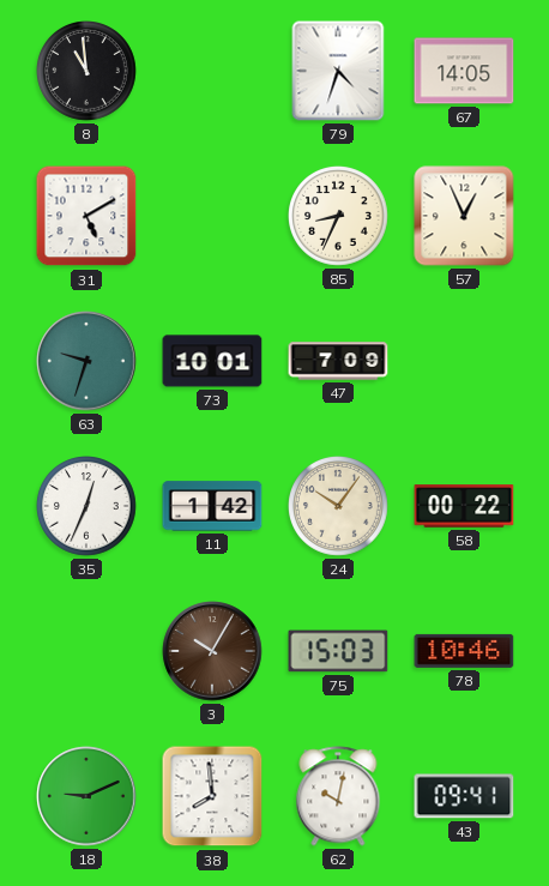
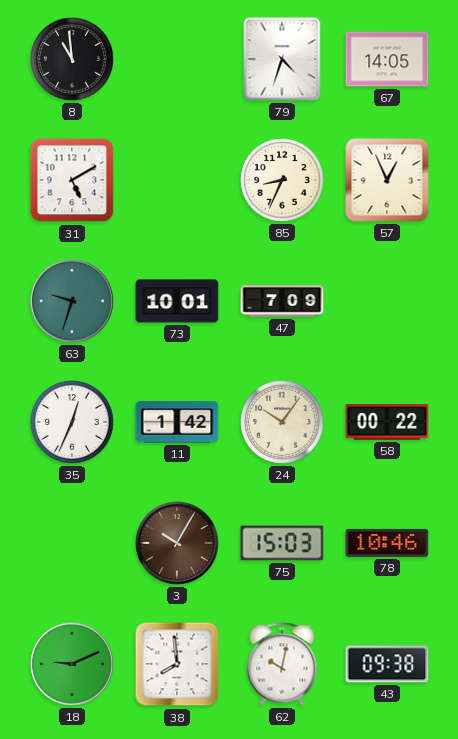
43: 09:41 -> 09:38 (387, 664)
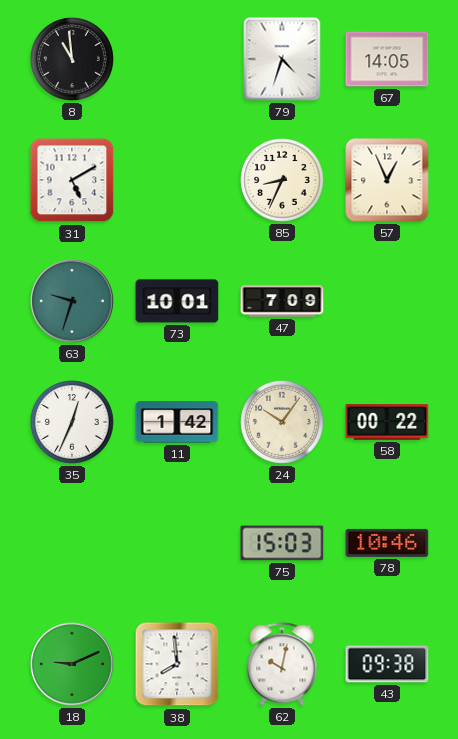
3: 10:05 -> none (177, 543)
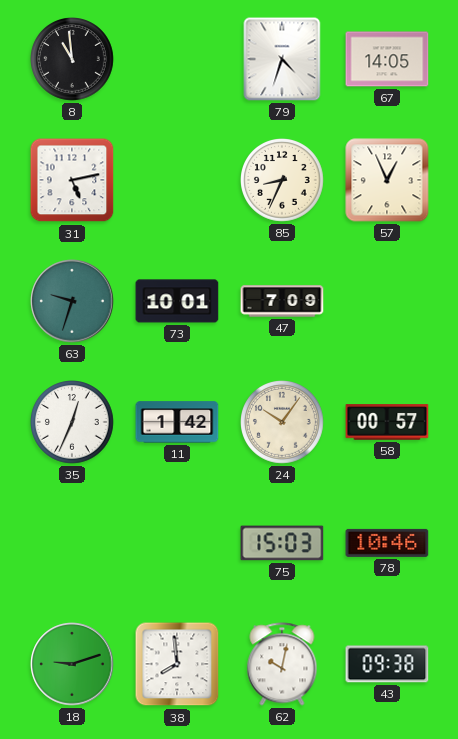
31: 5:10 -> 5:13 (72, 180)
58: 00:22 -> 00:57 (387, 422)
18: 9:11 -> 9:12 (72, 664)
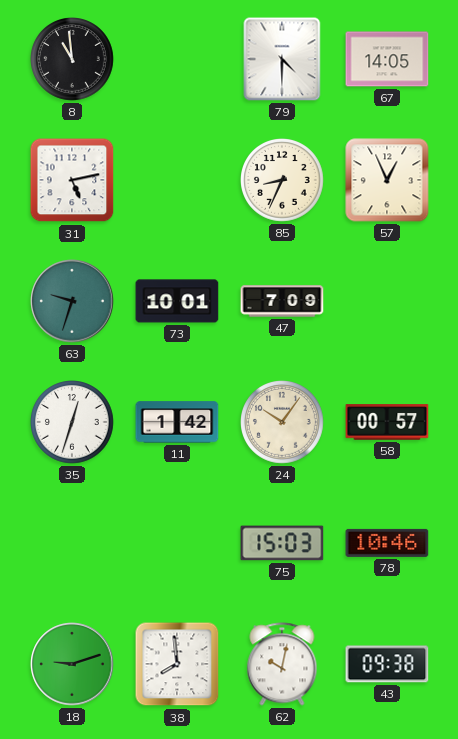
79: 4:33 -> 4:30 (282, 59)
35: 12:34 -> 12:33 (73, 423)
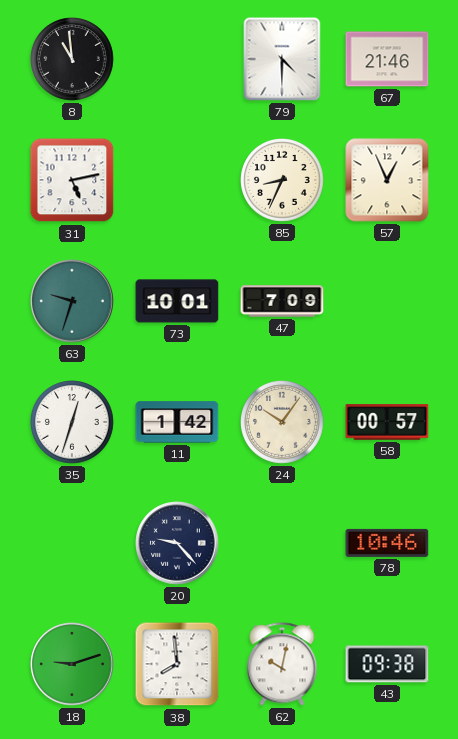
67: 14:05 -> 21:46 (387, 59)
20: none -> 9:23 (177, 543)
75: 15:03 -> none (282, 543)
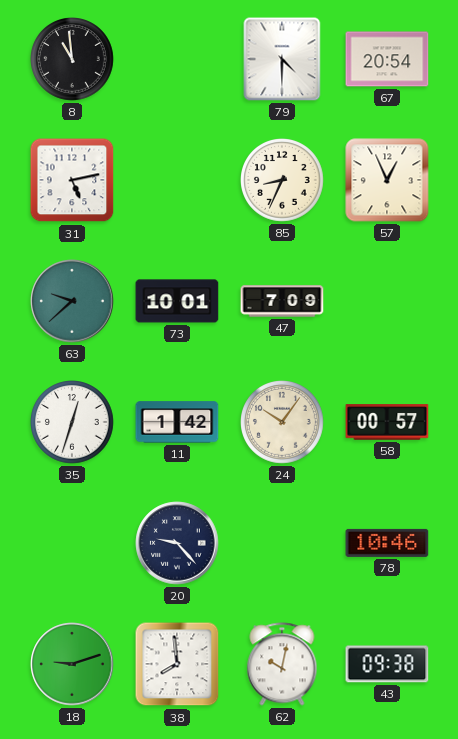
67: 21:46 -> 20:54 (387, 59)
63: 9:33 -> 9:38 (72, 301)
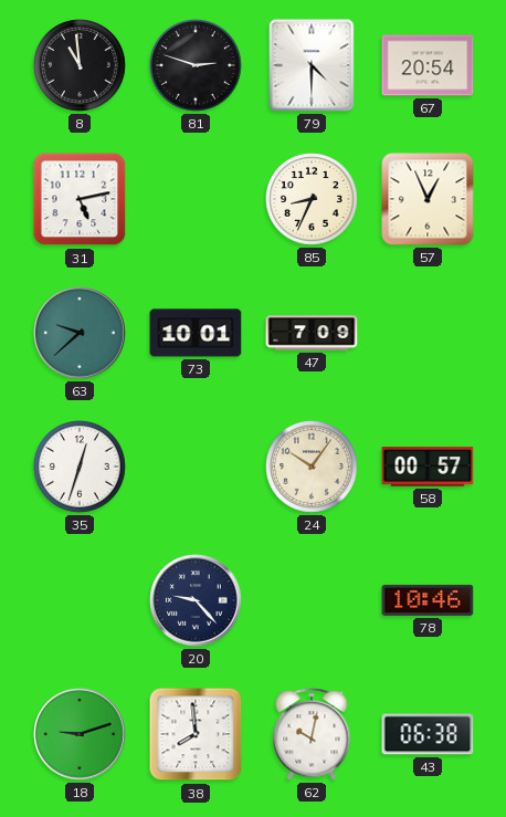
81: none -> 2:48 (197, 66)
11: 1:42 -> none (177, 422)
43: 09:38 -> 06:38 (428, 734)
